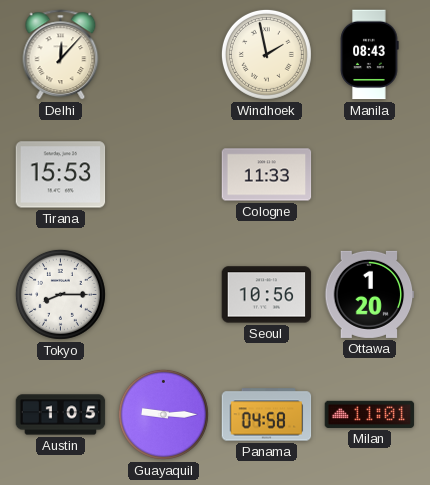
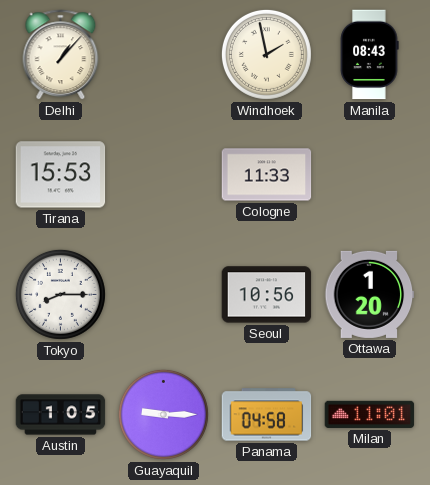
Delhi: 12:07 -> 1:07 (61, 55)
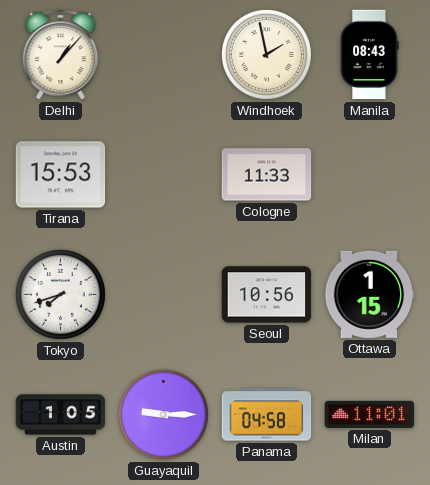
Tokyo: 8:15 -> 7:42 (60, 294)
Ottawa: 1:20 -> 1:15 (370, 294)
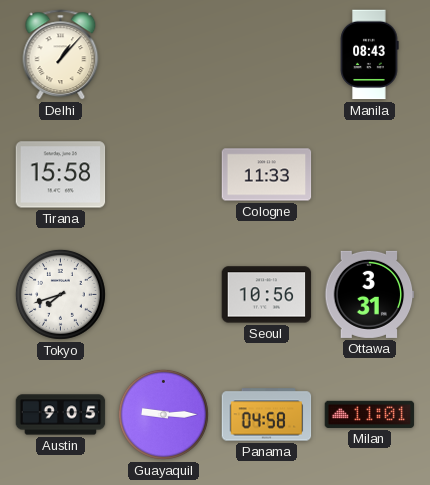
Windhoek: 1:58 -> none (266, 54)
Tirana: 15:53 -> 15:58 (61, 175)
Ottawa: 1:15 -> 3:31 (370, 294)
Austin: 1:05 -> 9:05 (61, 415)
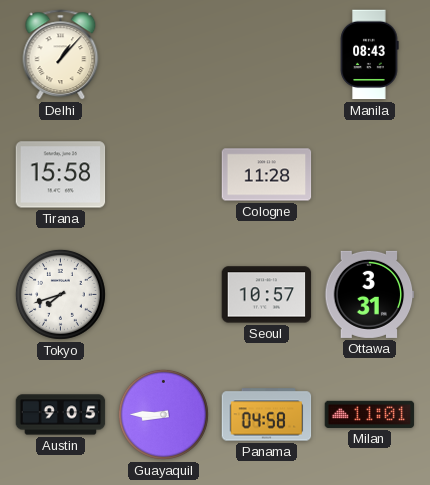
Cologne: 11:33 -> 11:28 (267, 175)
Seoul: 10:56 -> 10:57 (267, 295)
Guayaquil: 9:15 -> 8:45 (163, 414)
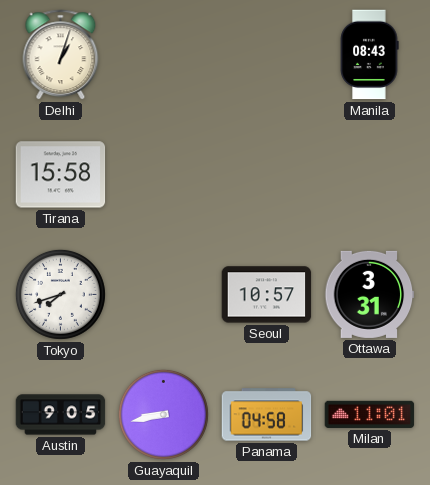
Delhi: 1:07 -> 1:03 (61, 55)
Cologne: 11:28 -> none (267, 175)
Guayaquil: 8:45 -> 8:43 (163, 414)
